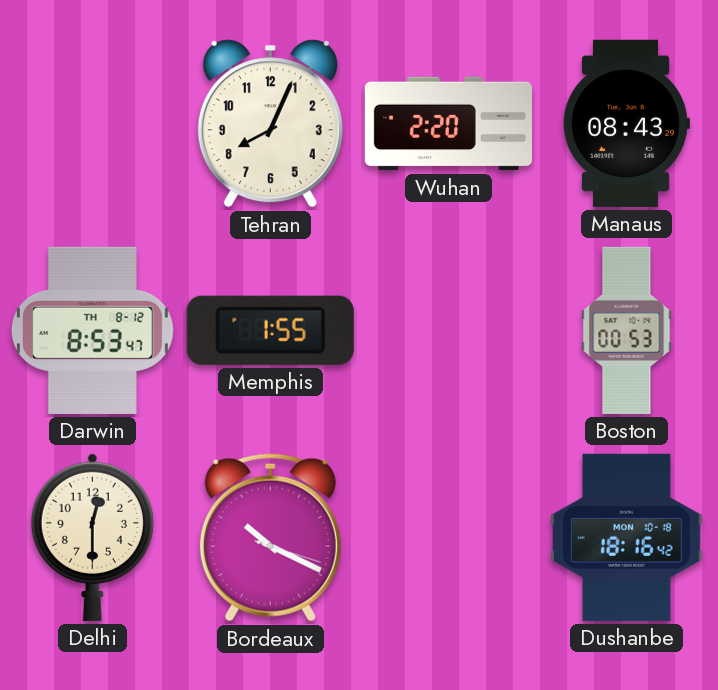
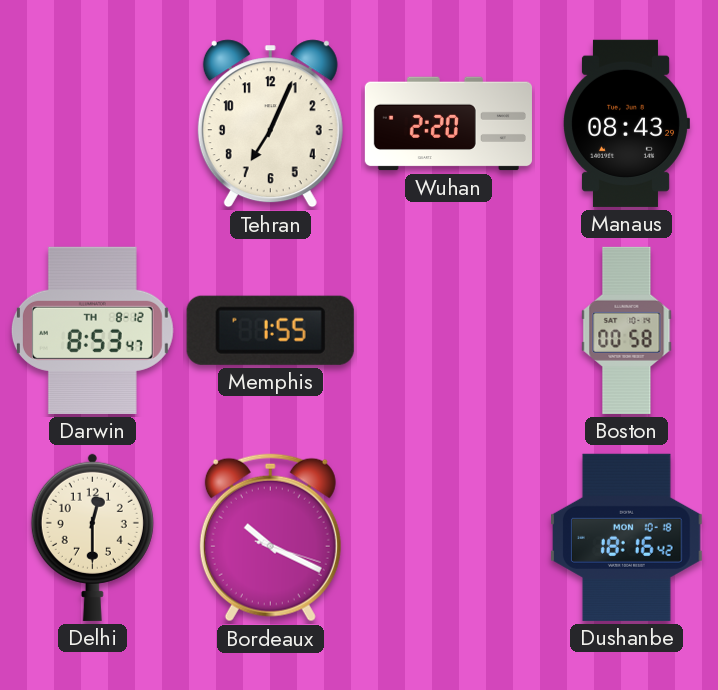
Tehran: 8:04 -> 7:04 (270, 124)
Boston: 00:53 -> 00:58 (627, 330)
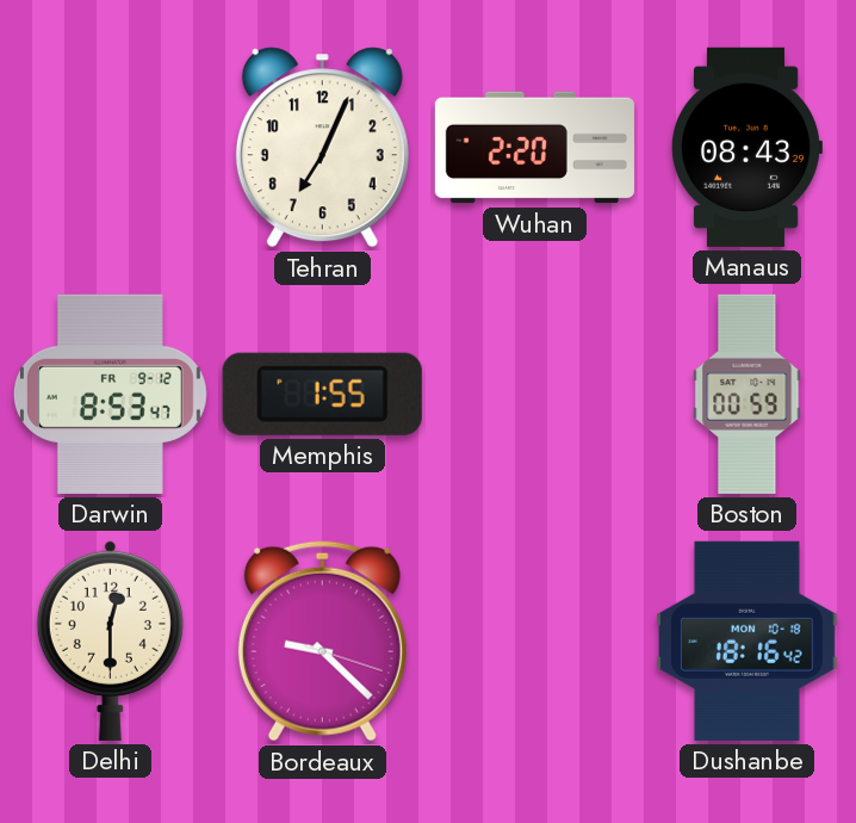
Darwin date: TH 8-12 -> FR 9-12 (110, 394)
Boston: 00:58 -> 00:59 (748, 394)
Bordeaux: 10:19 -> 9:22 (322, 642)
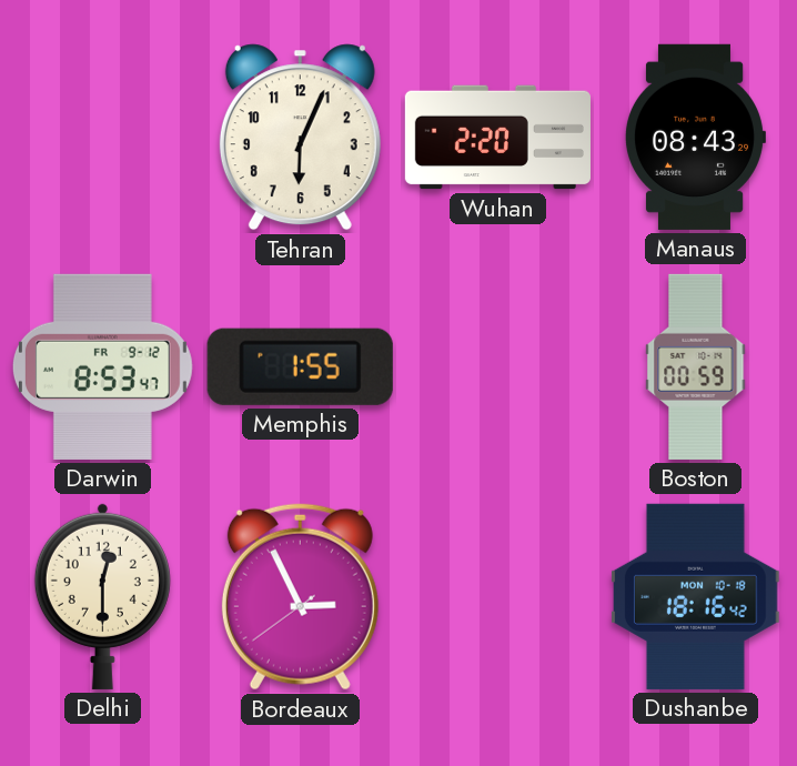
Tehran: 7:04 -> 6:04 (300, 138)
Bordeaux: 9:22 -> 2:55 (300, 597)
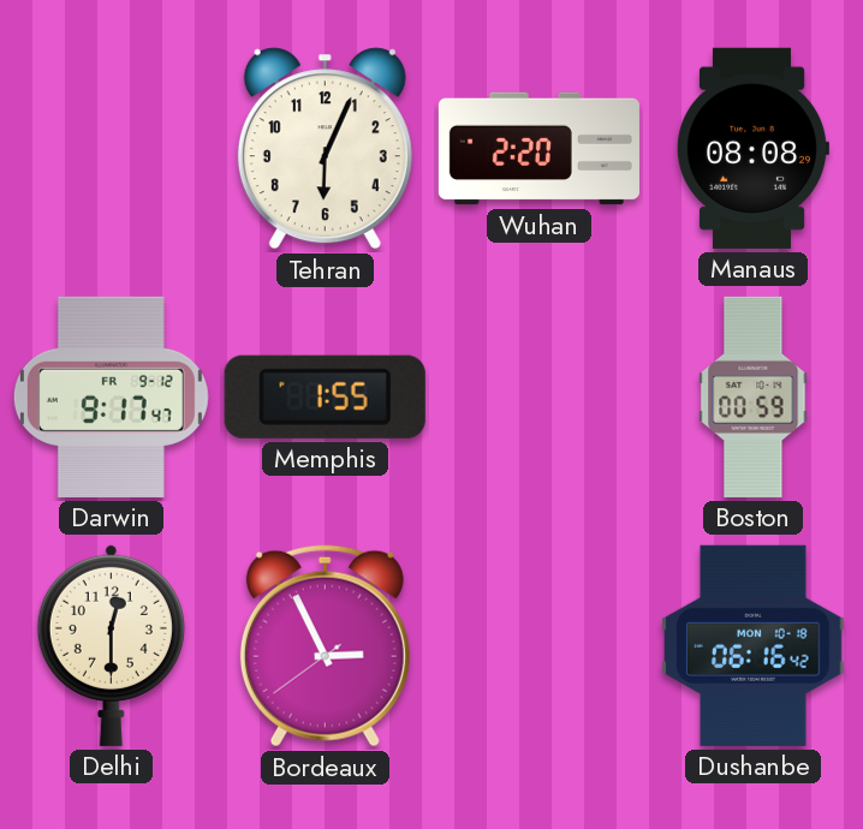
Manaus: 08:43 -> 08:08 (752, 148)
Darwin: 8:53 -> 9:17 (111, 396)
Dushanbe: 18:16 -> 06:16 (754, 645)
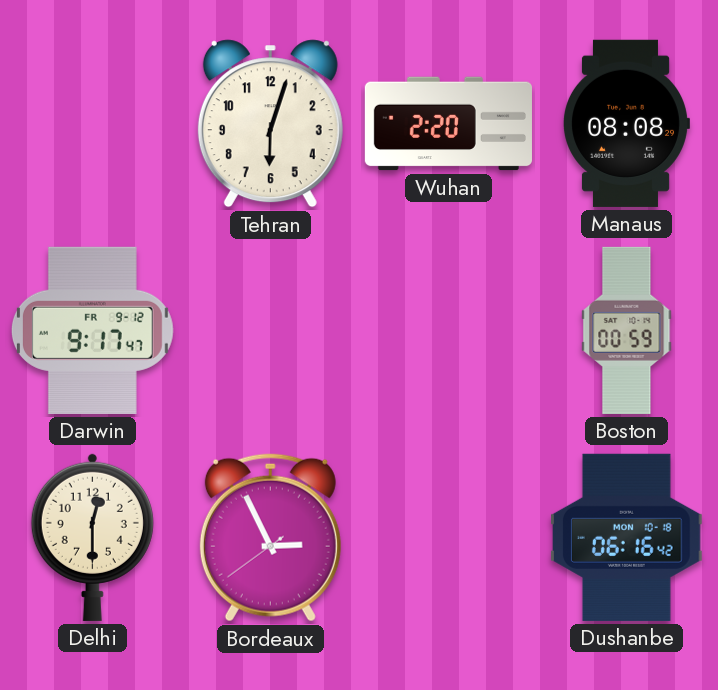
Tehran: 6:04 -> 6:03 (270, 124)
Memphis: 1:55 -> none (325, 396)
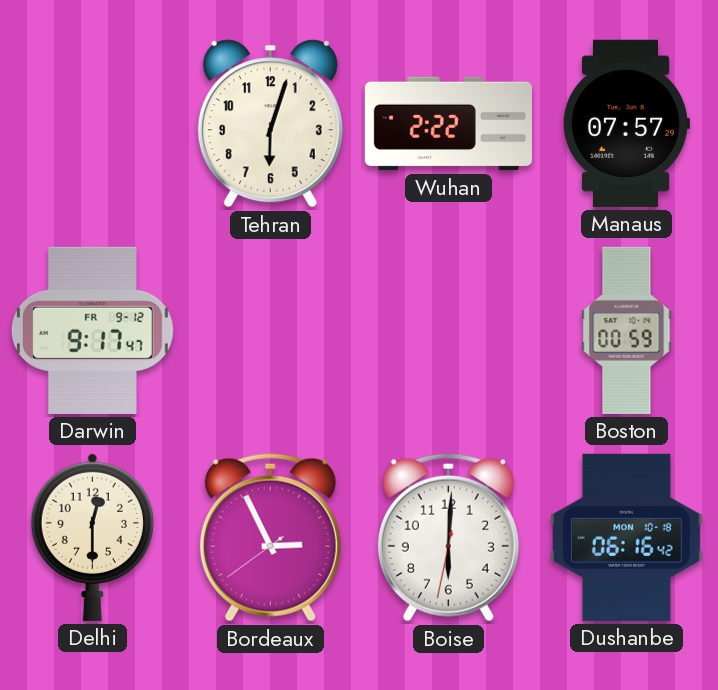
Wuhan: 2:20 -> 2:22 (448, 124)
Manaus: 08:08 -> 07:57 (626, 123)
Boise: none -> 6:00 (448, 538)
